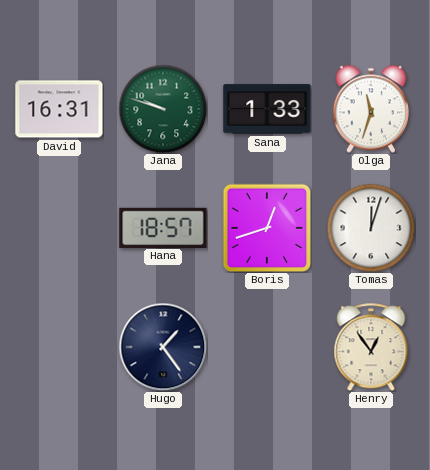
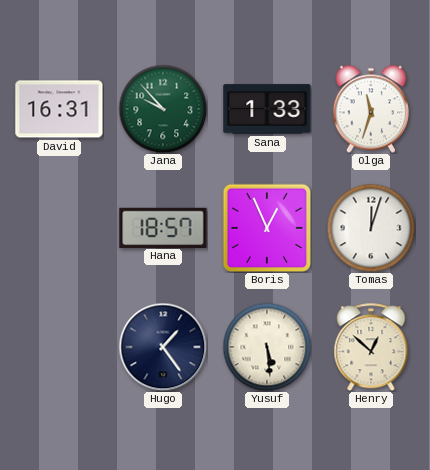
Jana: 9:48 -> 9:53 (163, 109)
Boris: 12:42 -> 12:56 (266, 227)
Yusuf: none -> 5:29 (267, 347)
Henry: 12:54 -> 12:52 (371, 347)
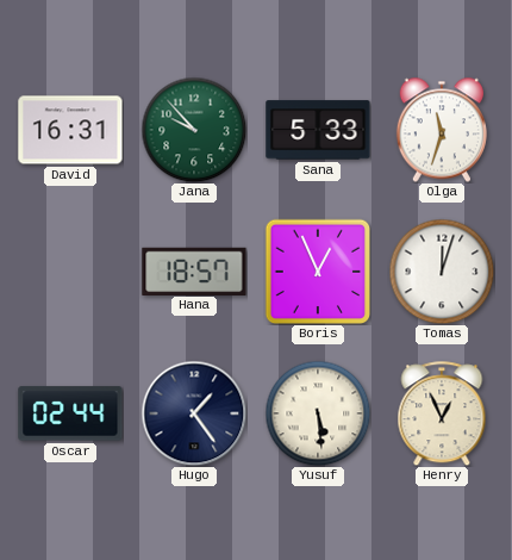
Sana: 1:33 -> 5:33 (318, 130)
Oscar: none -> 02:44 (70, 413)
Henry: 12:52 -> 12:56 (442, 413)
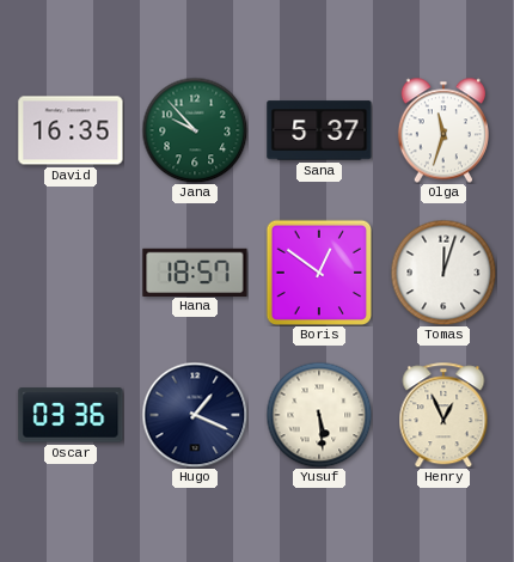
David: 16:31 -> 16:35 (71, 130)
Sana: 5:33 -> 5:37 (319, 130)
Boris: 12:56 -> 12:51 (318, 271)
Oscar: 02:44 -> 03:36 (71, 415)
Hugo: 1:24 -> 1:19 (195, 415)
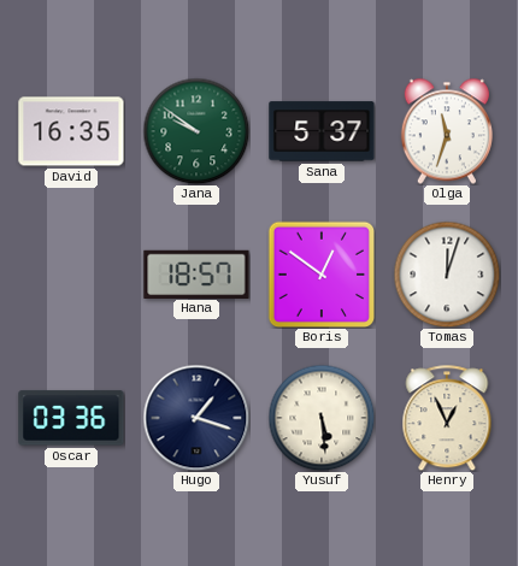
Jana: 9:53 -> 9:51 (196, 131)
Hugo: 1:19 -> 1:18 (196, 418)
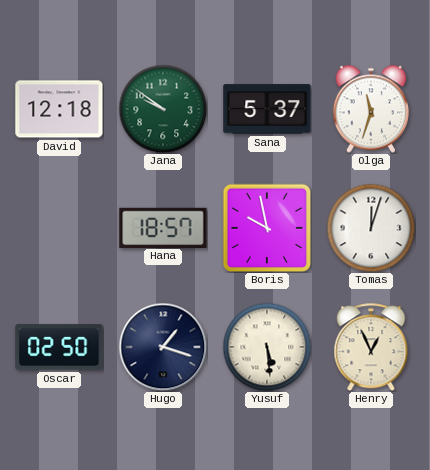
David: 16:35 -> 12:18 (59, 109)
Boris: 12:51 -> 9:58 (266, 227)
Oscar: 03:36 -> 02:50 (59, 347)
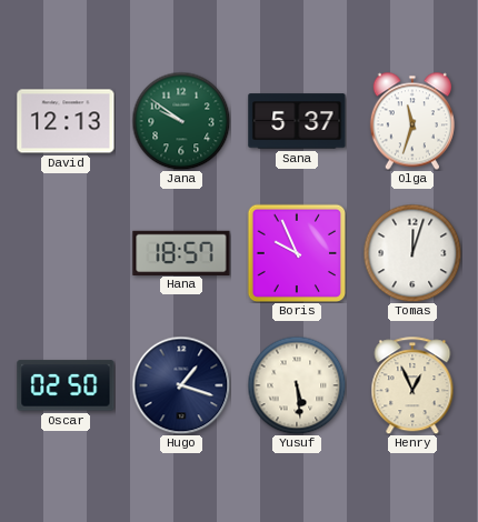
David: 12:18 -> 12:13 (66, 121)
Boris: 9:58 -> 9:56 (296, 252)
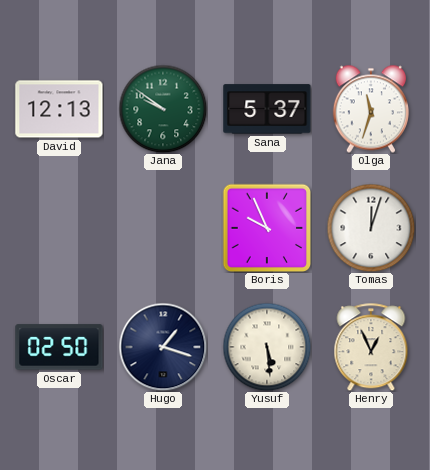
Hana: 18:57 -> none (181, 252)
